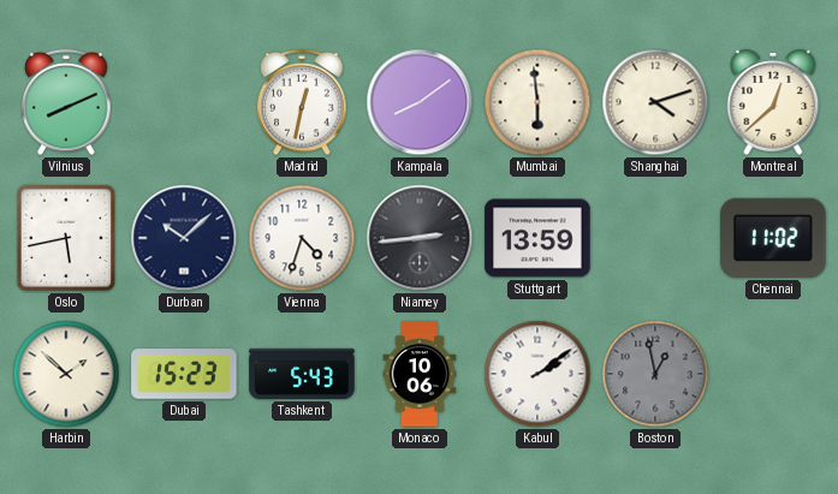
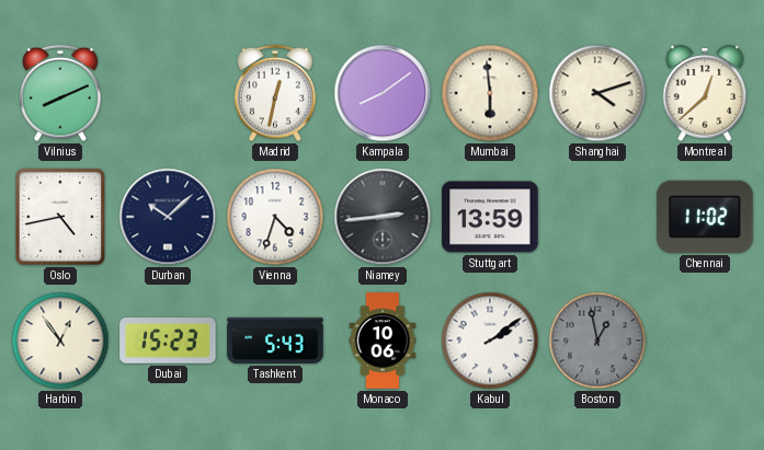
Oslo: 5:43 -> 4:43 (60, 217)
Harbin: 1:52 -> 12:54 (60, 341)
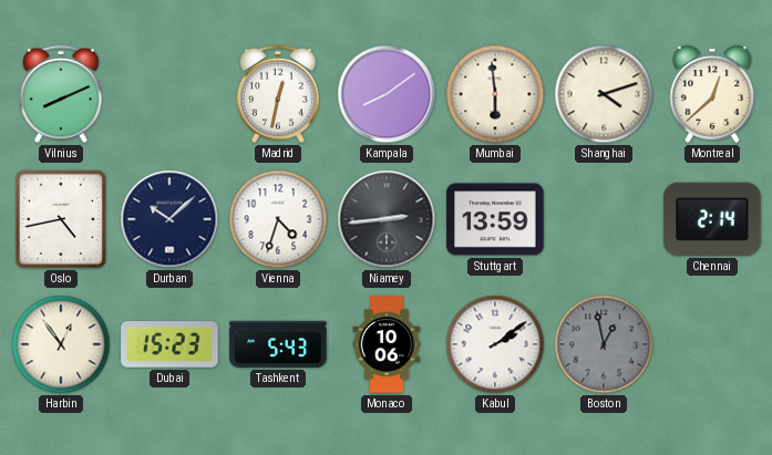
Chennai: 11:02 -> 2:14 (712, 219)
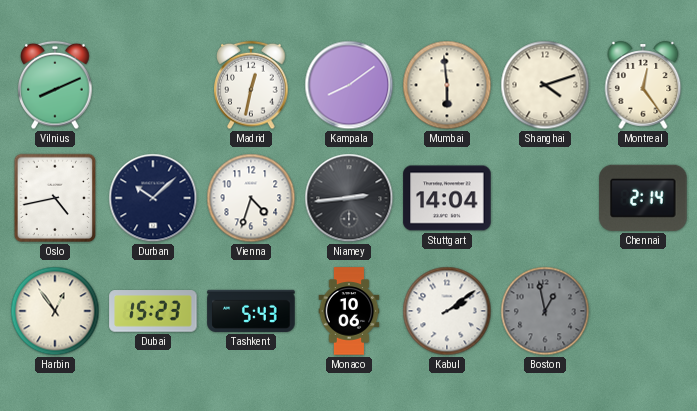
Montreal: 12:38 -> 12:24 (643, 85)
Stuttgart: 13:59 -> 14:04 (447, 198)
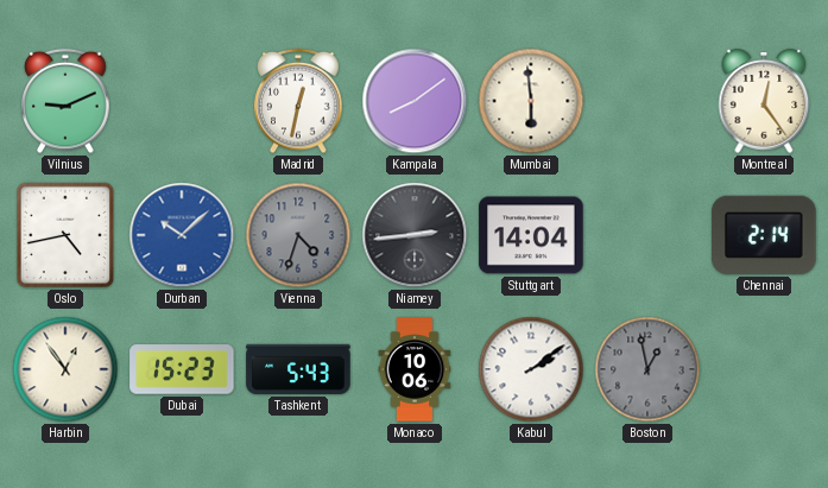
Vilnius: 8:11 -> 9:11 (65, 101)
Shanghai: 4:12 -> none (545, 85)
Durban dial: navy -> blue (182, 235)
Vienna dial: white -> grey (298, 235)
